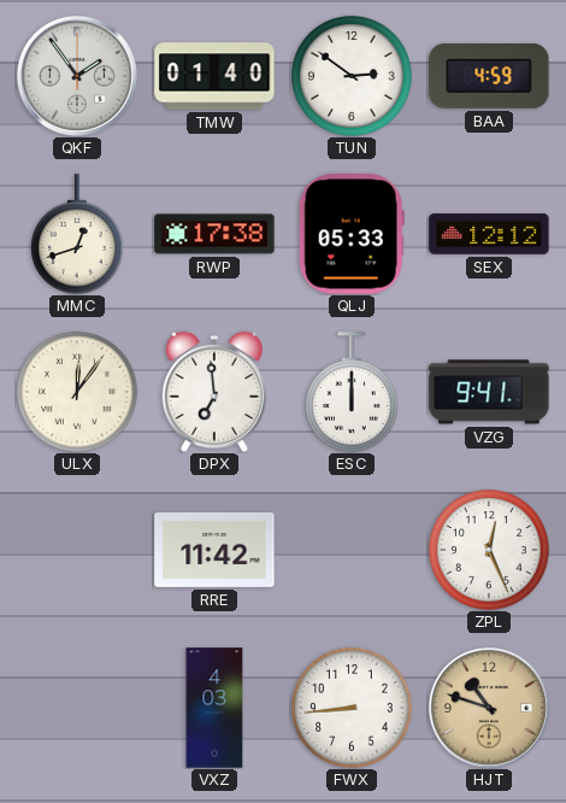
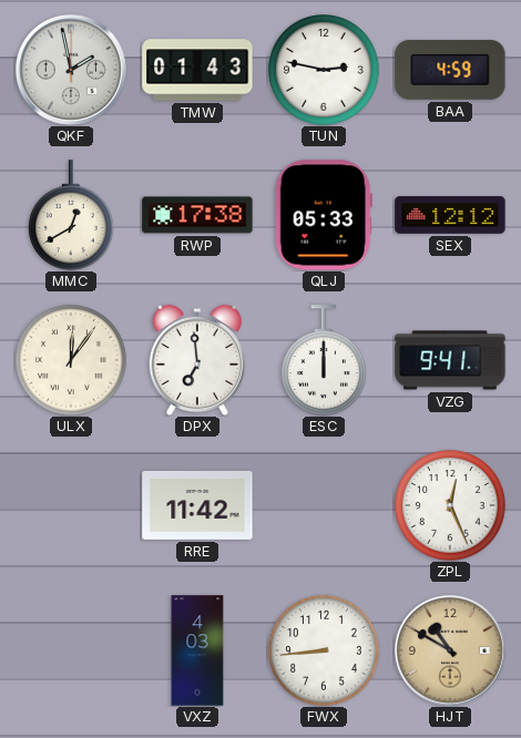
QKF: 1:54 -> 1:58 (71, 70)
TMW: 01:40 -> 01:43 (197, 70)
TUN: 2:51 -> 2:47 (324, 70)
MMC: 12:42 -> 12:40 (71, 215)
HJT: 10:48 -> 10:50 (450, 650)
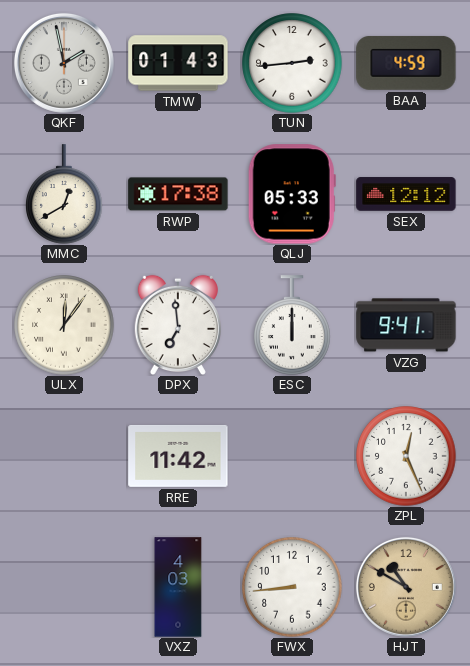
TUN: 2:47 -> 2:44 (292, 63)
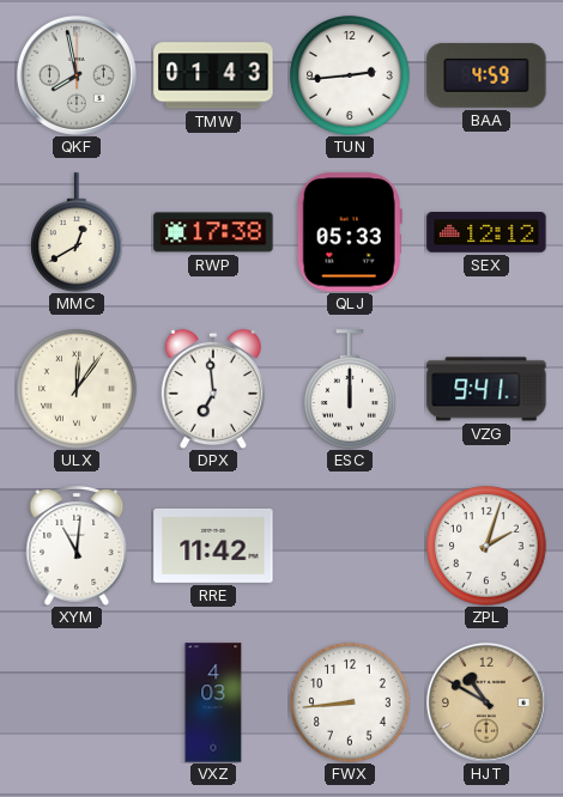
QKF: 1:58 -> 7:58 (77, 75)
XYM: none -> 11:01 (77, 546)
ZPL: 12:26 -> 2:03 (486, 546)
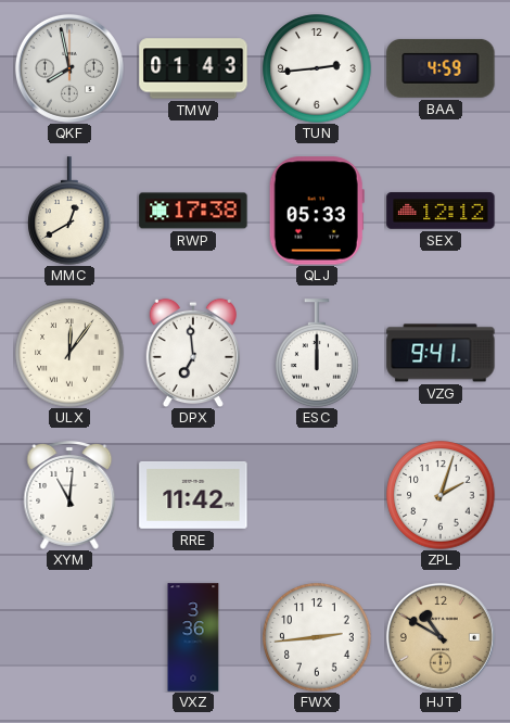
VXZ: 4:03 -> 3:36 (193, 637)
FWX: 8:44 -> 2:44 (317, 637)
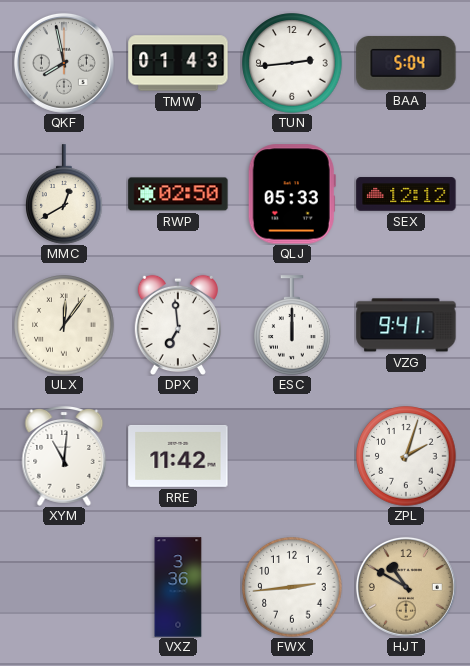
BAA: 4:59 -> 5:04 (406, 63)
RWP: 17:38 -> 02:50 (178, 194)
